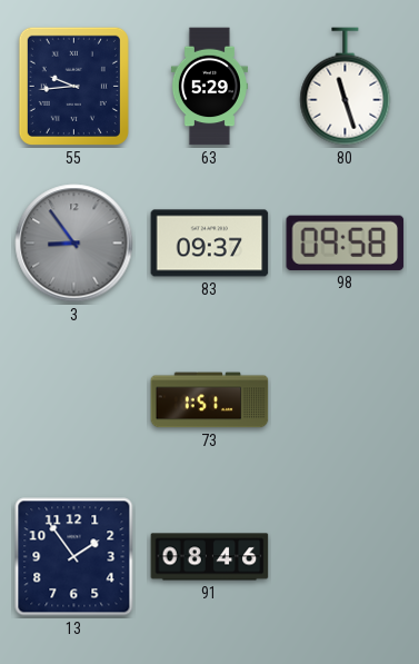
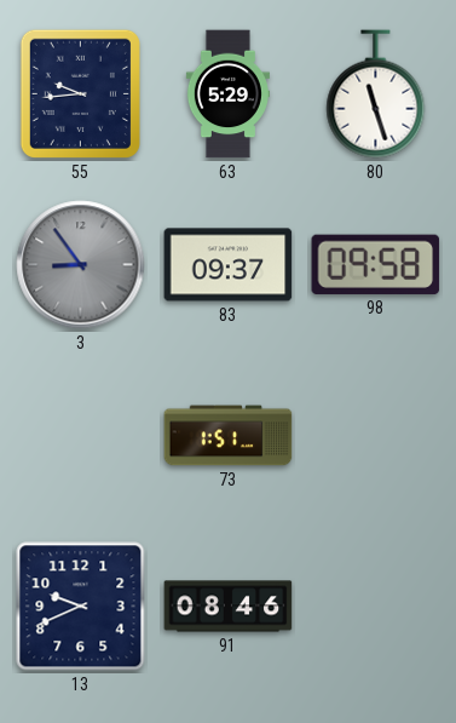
13: 1:54 -> 9:41 (81, 607)
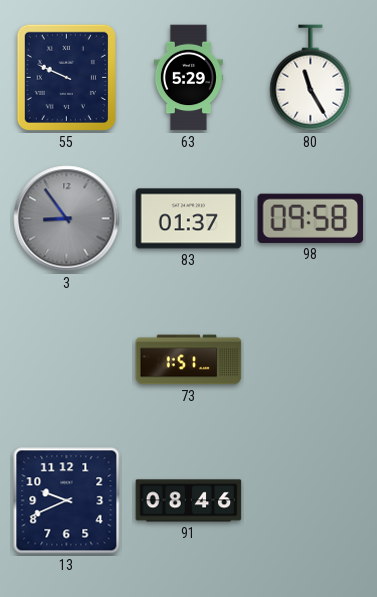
55: 9:44 -> 9:49 (66, 77)
80: 11:27 -> 11:25 (311, 78)
83: 09:37 -> 01:37 (189, 219)
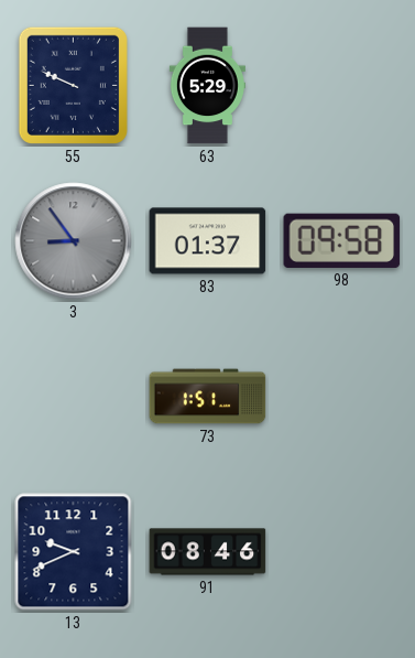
80: 11:25 -> none (311, 78)
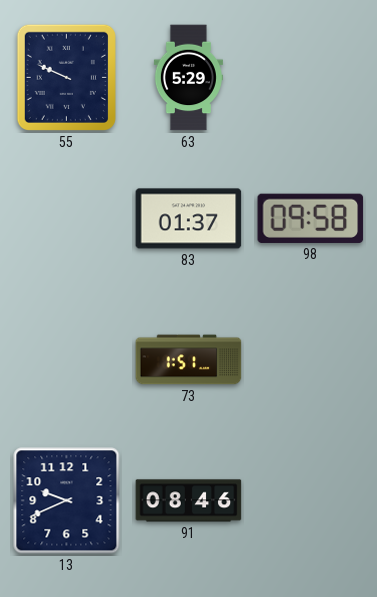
3: 8:54 -> none (74, 241)
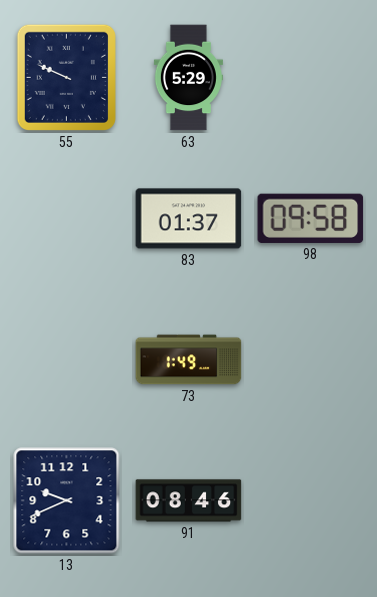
73: 1:51 -> 1:49 (189, 360)
